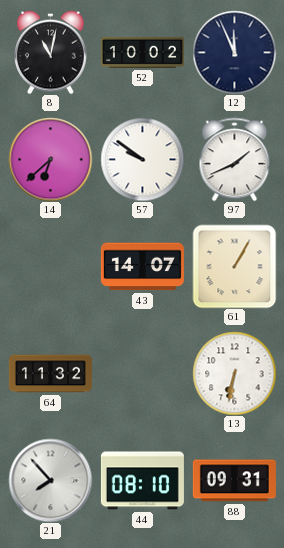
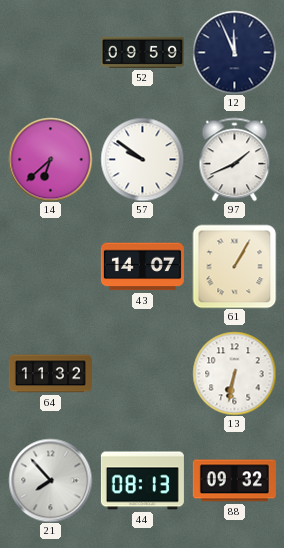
8: 11:02 -> none (51, 52)
52: 10:02 -> 09:59 (142, 52)
44: 08:10 -> 08:13 (142, 481)
88: 09:31 -> 09:32 (234, 481)
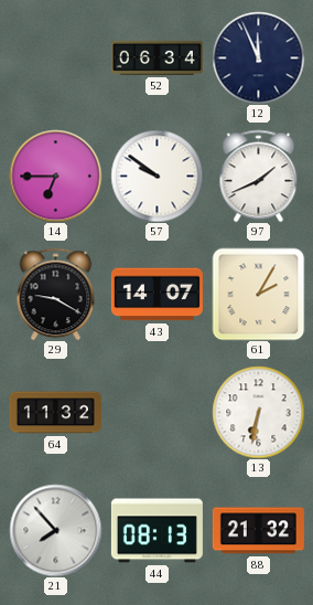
52: 09:59 -> 06:34 (156, 57)
14: 6:38 -> 6:45 (55, 176)
29: none -> 9:20 (56, 294)
61: 1:05 -> 2:05 (258, 294)
88: 09:32 -> 21:32 (258, 531)
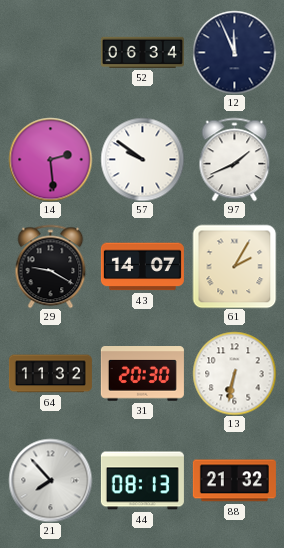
14: 6:45 -> 2:29 (50, 159)
31: none -> 20:30 (142, 374)
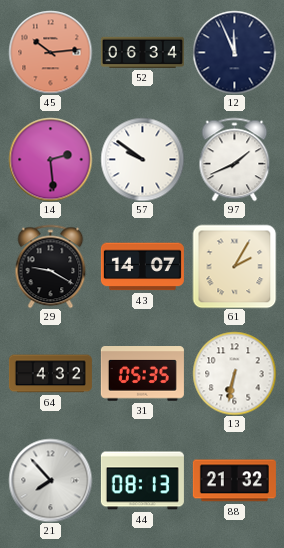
45: none -> 10:14 (50, 52)
64: 11:32 -> 4:32 (50, 374)
31: 20:30 -> 05:35 (142, 374)
